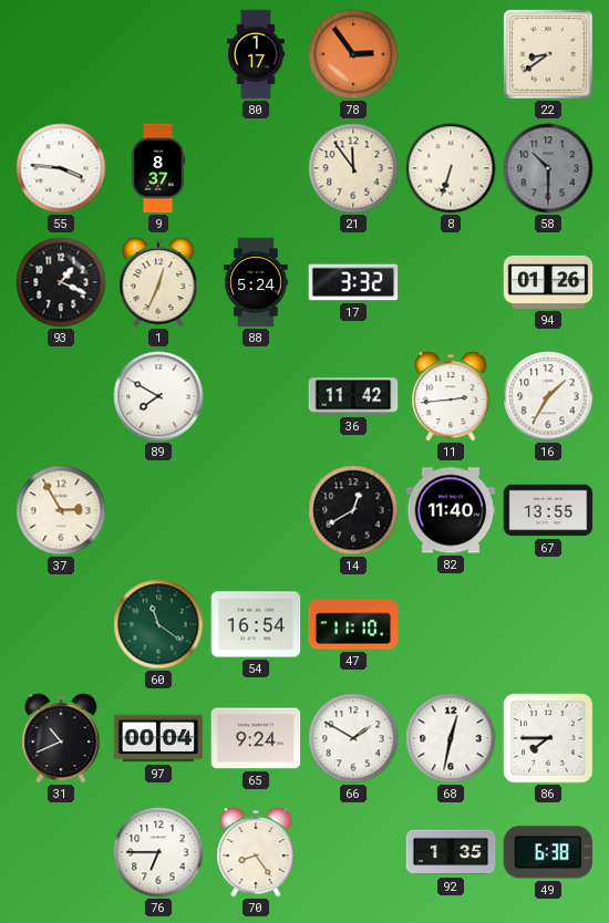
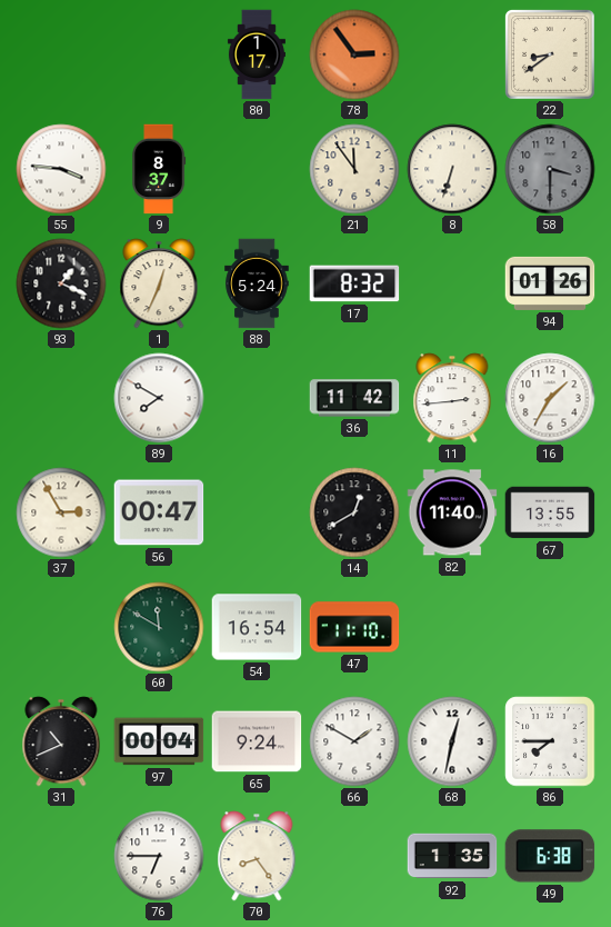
58: 10:30 -> 3:30 (550, 169)
17: 3:32 -> 8:32 (354, 283)
56: none -> 00:47 (159, 512)
60: 11:21 -> 11:50 (159, 627)
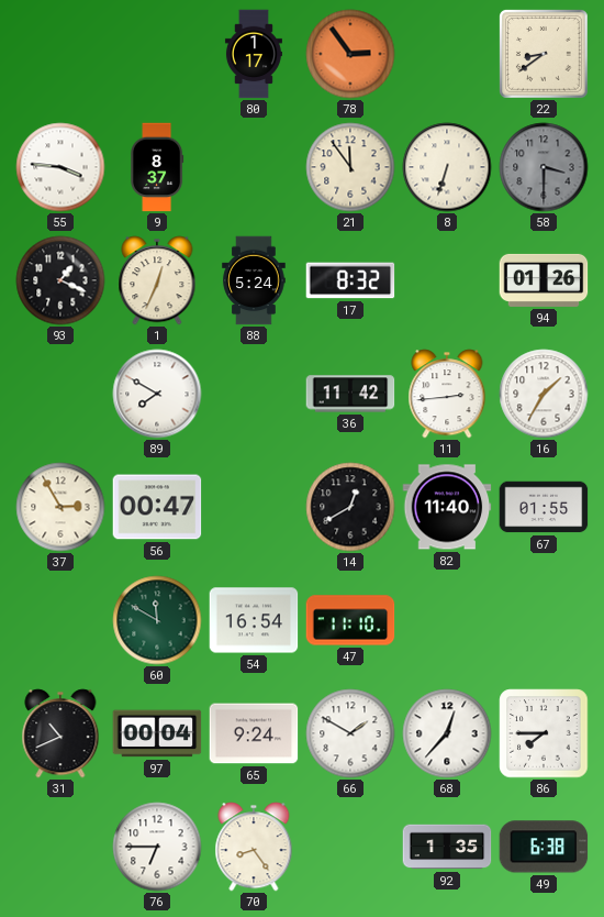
67: 13:55 -> 01:55 (544, 507)
68: 12:32 -> 12:37 (447, 733)
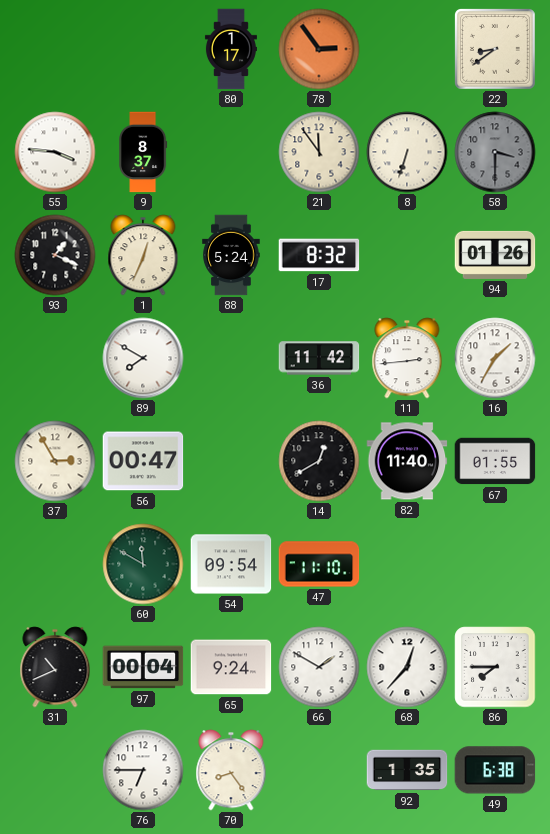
54: 16:54 -> 09:54 (231, 564)
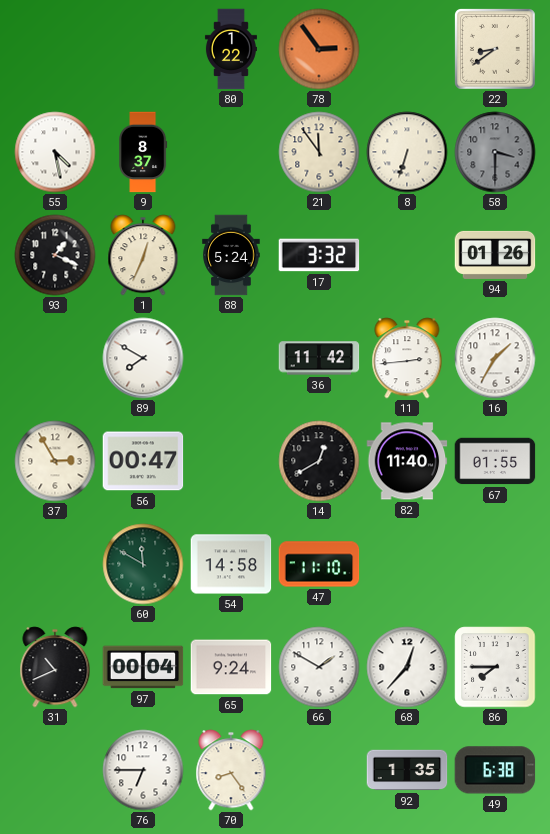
80: 1:17 -> 1:22 (231, 49)
55: 3:46 -> 4:28 (55, 152)
17: 8:32 -> 3:32 (319, 255)
54: 09:54 -> 14:58 (231, 564)
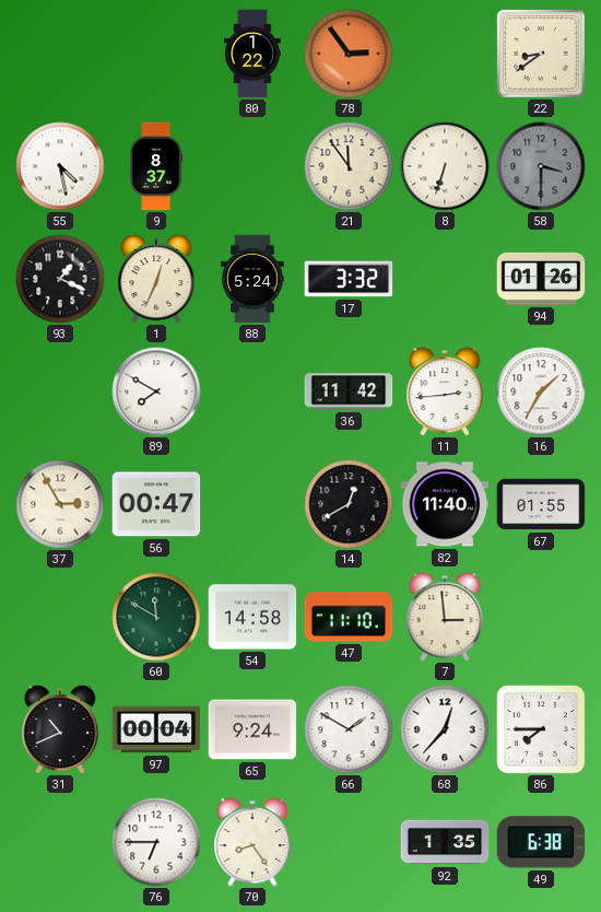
7: none -> 2:59 (445, 617)
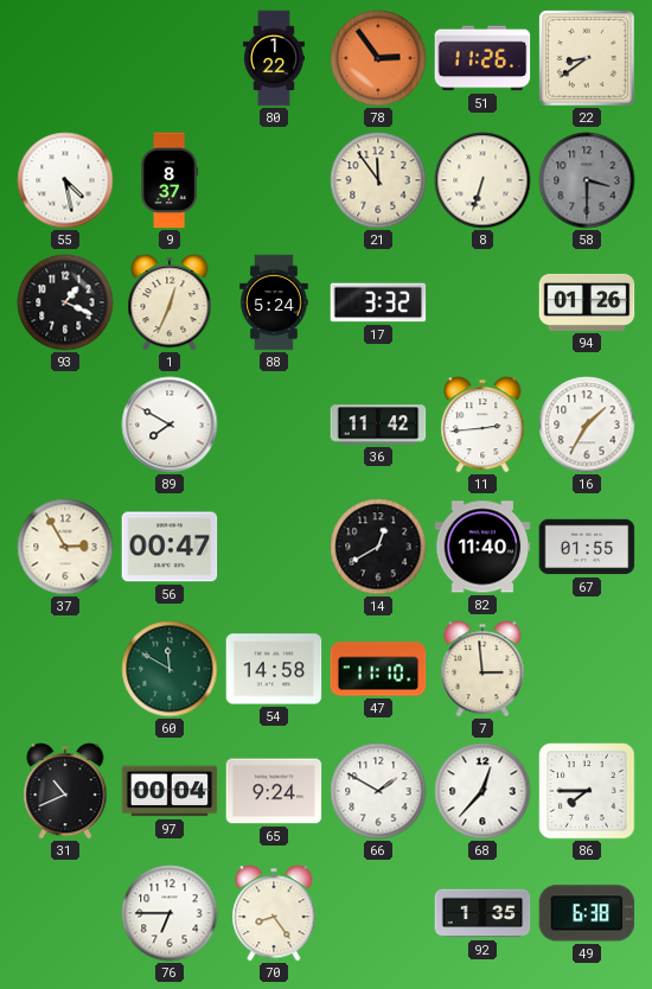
51: none -> 11:26 (482, 58)
